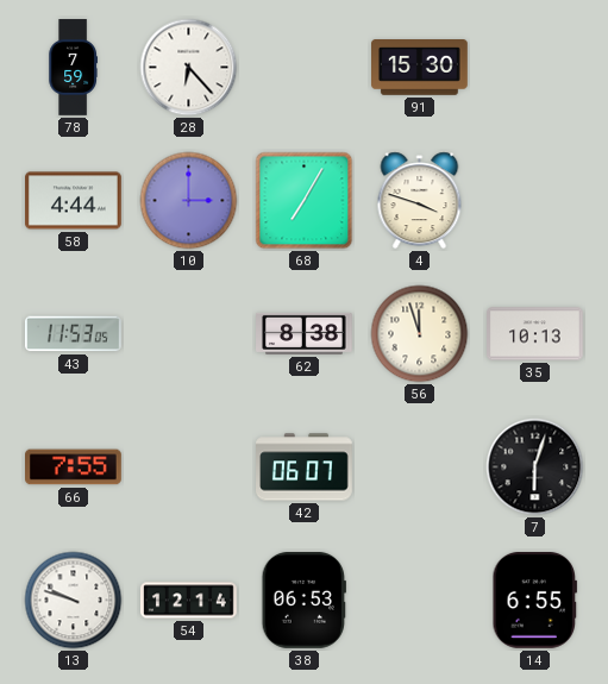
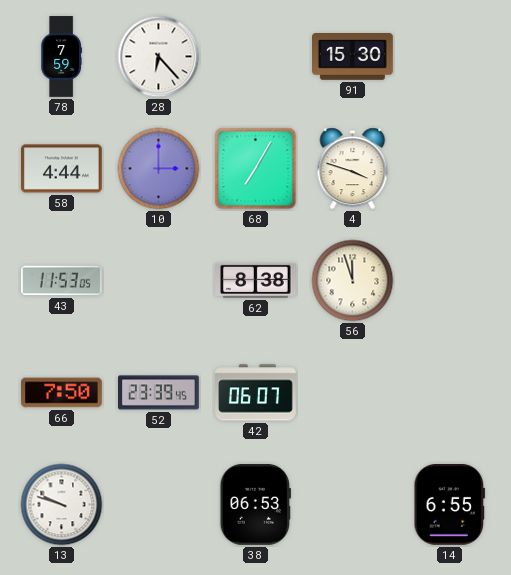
35: 10:13 -> none (535, 334)
66: 7:55 -> 7:50 (62, 393)
52: none -> 23:39 (159, 393)
7: 6:03 -> none (535, 467)
54: 12:14 -> none (189, 601)
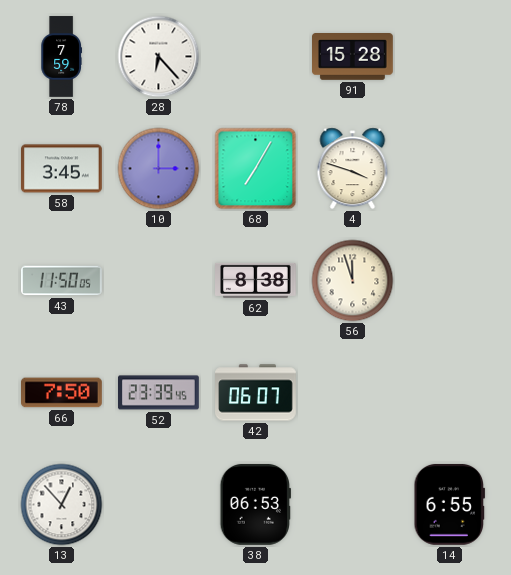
91: 15:30 -> 15:28 (353, 57)
58: 4:44 -> 3:45 (62, 169)
43: 11:53 -> 11:50 (62, 281)
13: 9:48 -> 12:53 (62, 505)
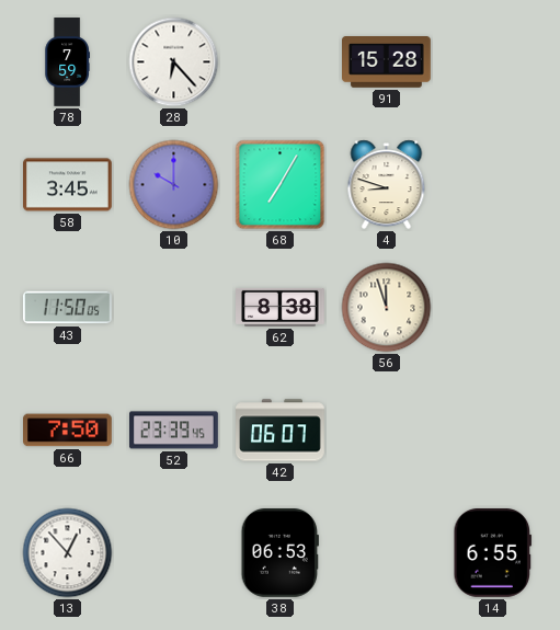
10: 3:00 -> 10:00 (174, 185)
4: 3:48 -> 8:48 (387, 185)
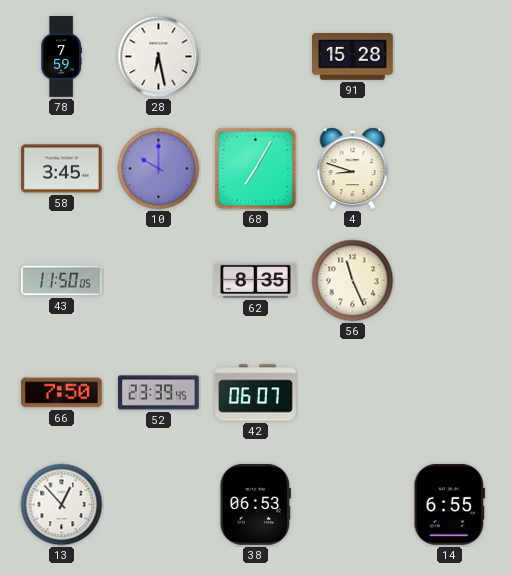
28: 6:23 -> 6:28 (159, 57)
62: 8:38 -> 8:35 (256, 280)
56: 11:57 -> 11:26 (353, 281)
